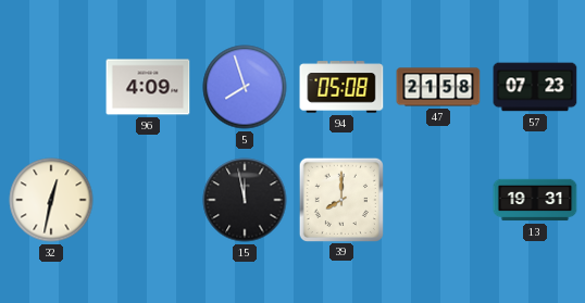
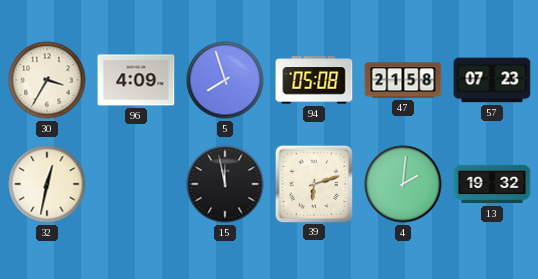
30: none -> 3:35 (47, 80)
39: 8:00 -> 6:12 (313, 183)
4: none -> 2:01 (403, 184)
13: 19:31 -> 19:32 (492, 184)
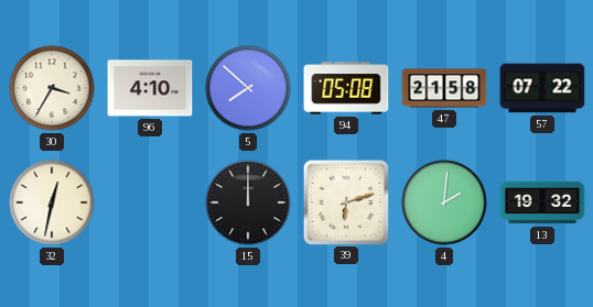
96: 4:09 -> 4:10 (150, 88)
5: 7:57 -> 7:52 (248, 88)
57: 07:23 -> 07:22 (542, 88)
15: 11:58 -> 12:00 (248, 202)
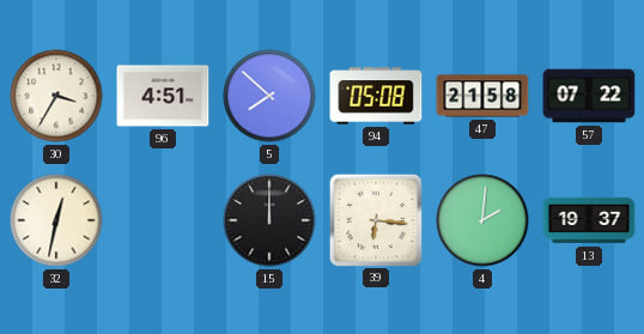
96: 4:10 -> 4:51 (163, 96)
39: 6:12 -> 6:16 (375, 219)
13: 19:32 -> 19:37 (589, 220)
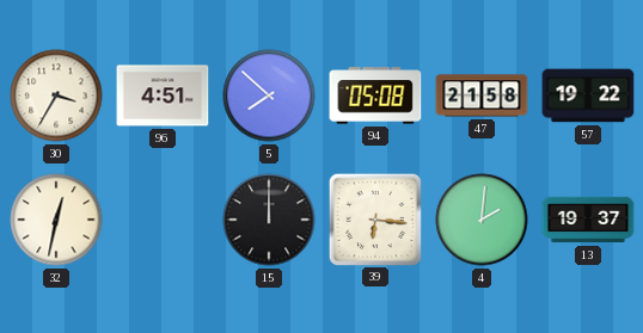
57: 07:22 -> 19:22 (588, 95)
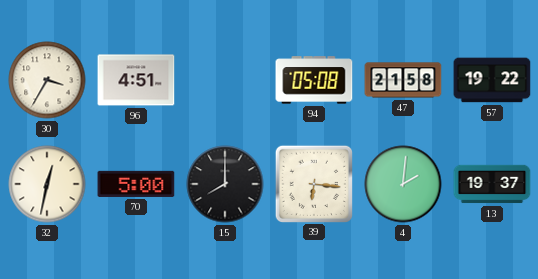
5: 7:52 -> none (269, 95)
70: none -> 5:00 (136, 184)
15: 12:00 -> 8:00 (225, 184)
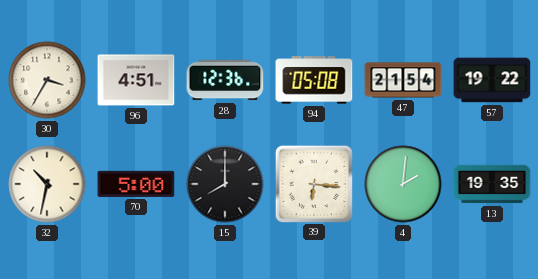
28: none -> 12:36 (225, 80)
47: 21:58 -> 21:54 (403, 80)
32: 12:32 -> 10:32 (47, 184)
13: 19:37 -> 19:35 (492, 184)
